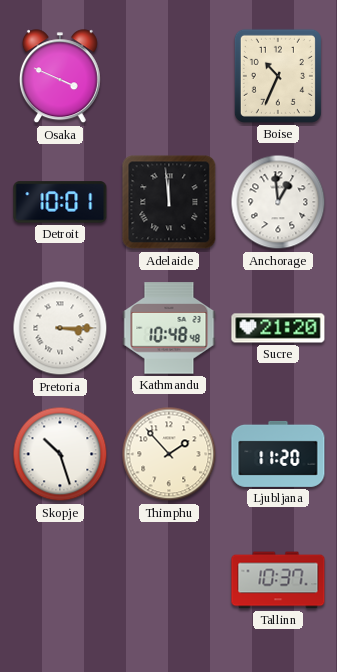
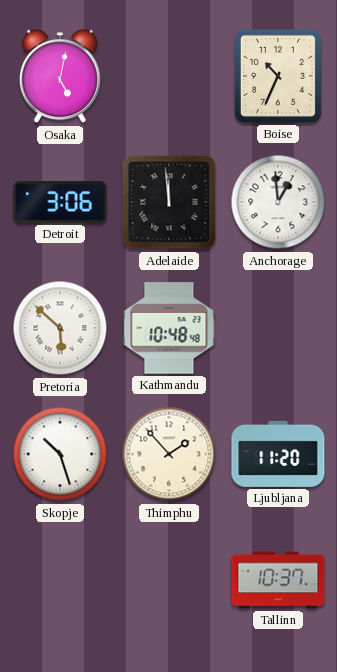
Osaka: 3:49 -> 5:02 (60, 77)
Detroit: 10:01 -> 3:06 (60, 202)
Pretoria: 3:15 -> 5:52 (60, 328)
Sucre: 21:20 -> none (278, 328)
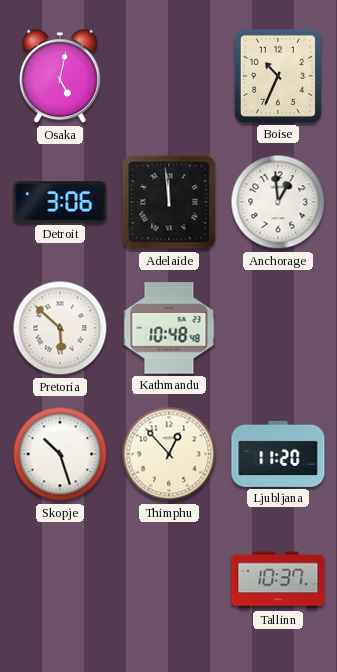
Thimphu: 1:53 -> 12:53 (169, 454)
